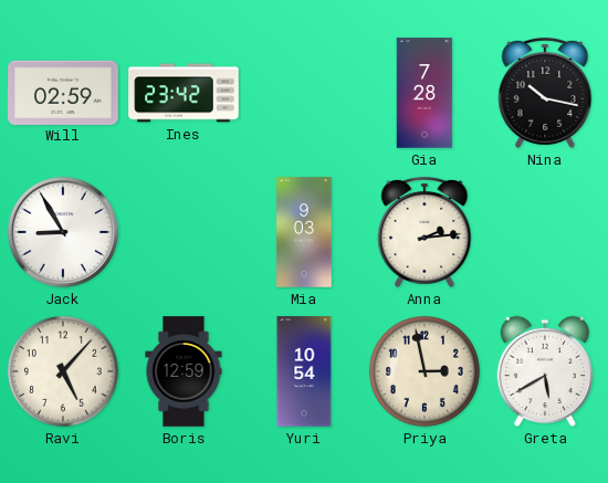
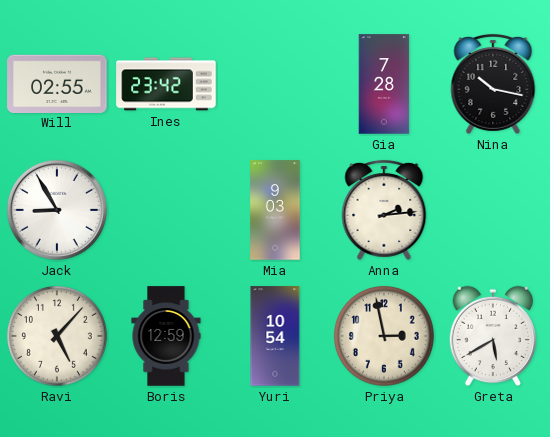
Will: 02:59 -> 02:55 (57, 83)
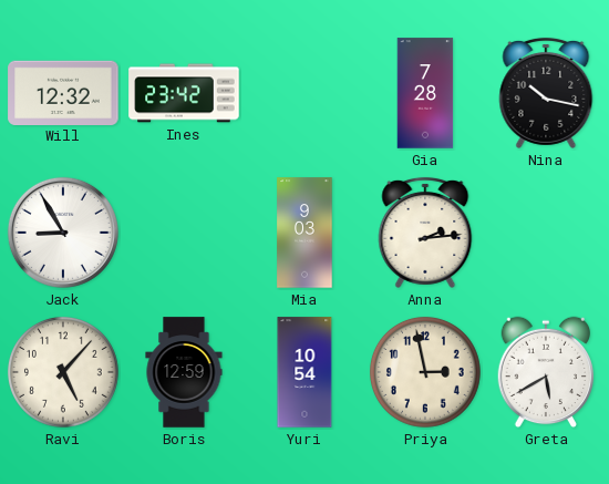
Will: 02:55 -> 12:32 (63, 92)
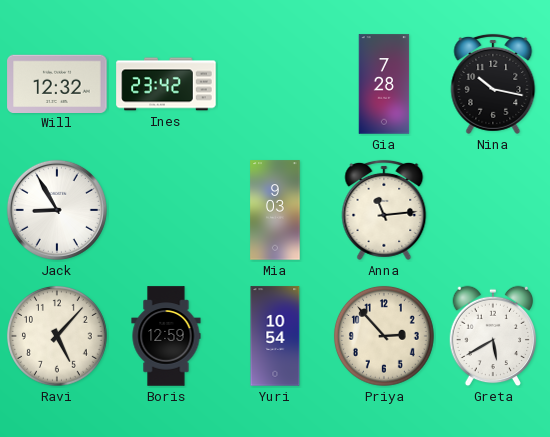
Anna: 2:14 -> 11:14 (384, 210)
Priya: 2:58 -> 2:53 (384, 336)
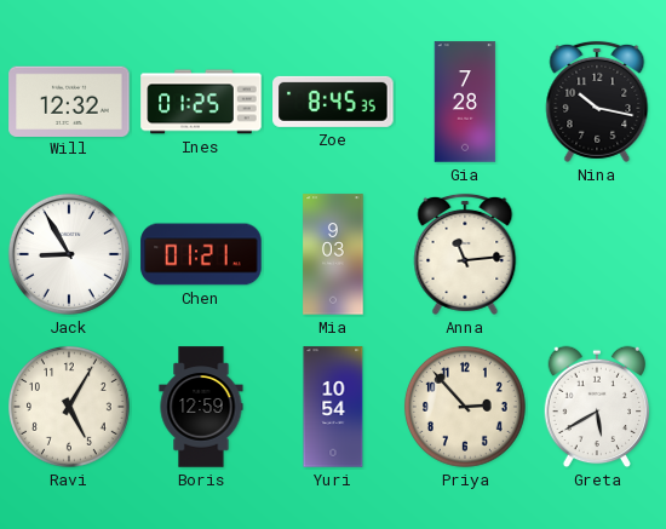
Ines: 23:42 -> 01:25 (201, 102)
Zoe: none -> 8:45 (333, 102)
Chen: none -> 01:21 (201, 254)
Ravi: 5:07 -> 5:05 (69, 407)
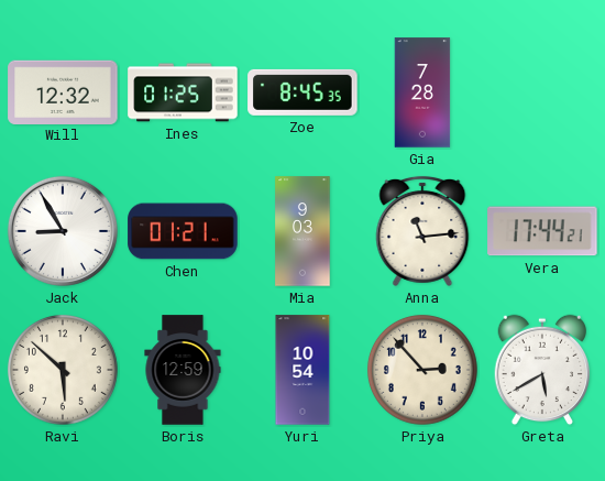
Nina: 10:17 -> none (597, 102)
Vera: none -> 17:44 (542, 231)
Ravi: 5:05 -> 5:52 (63, 370)
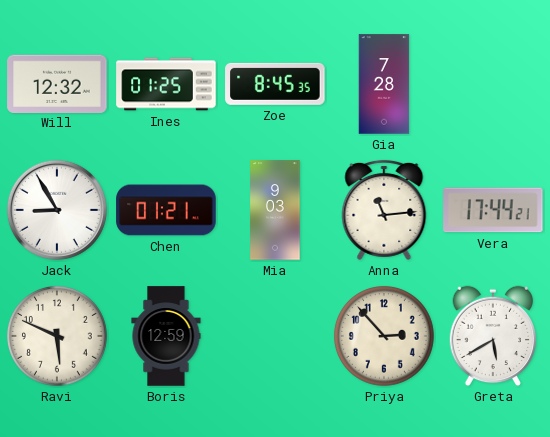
Ravi: 5:52 -> 5:49 (57, 336)
Yuri: 10:54 -> none (302, 370)
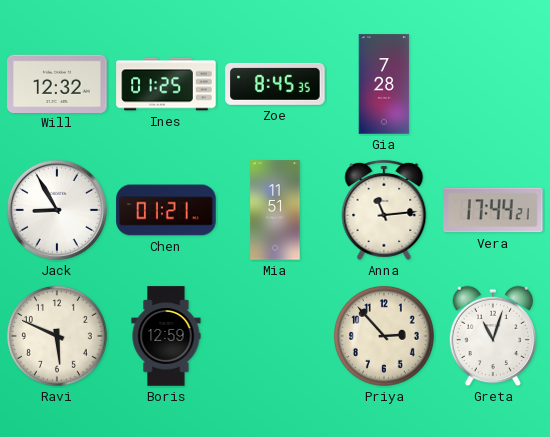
Mia: 9:03 -> 11:51 (275, 210)
Greta: 5:40 -> 11:03 (493, 336)
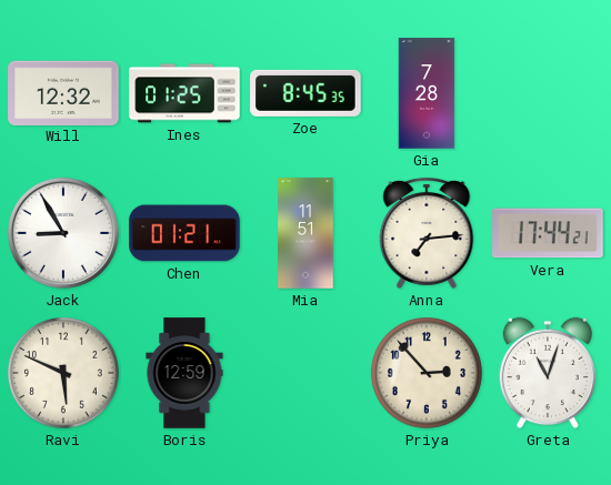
Anna: 11:14 -> 7:14 (427, 233)
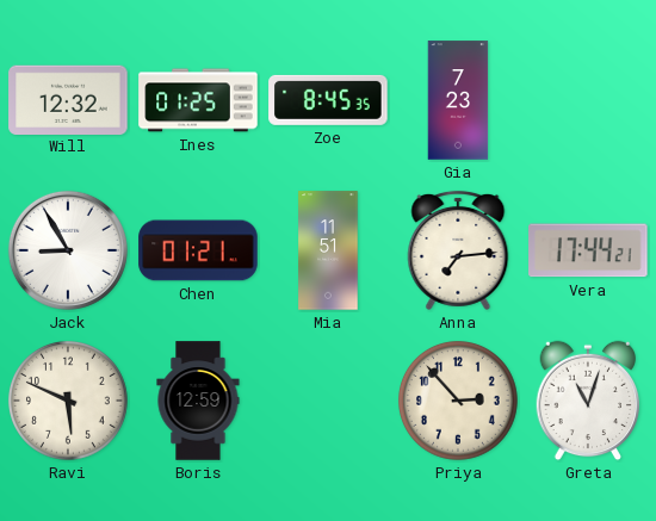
Gia: 7:28 -> 7:23 (458, 100)
